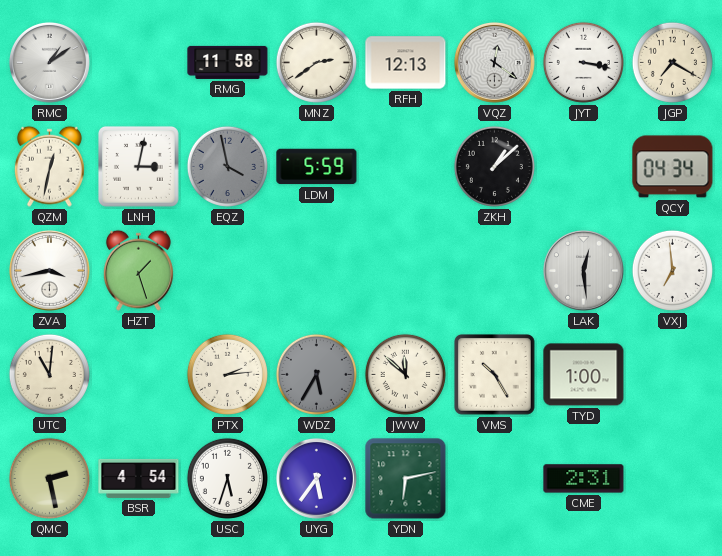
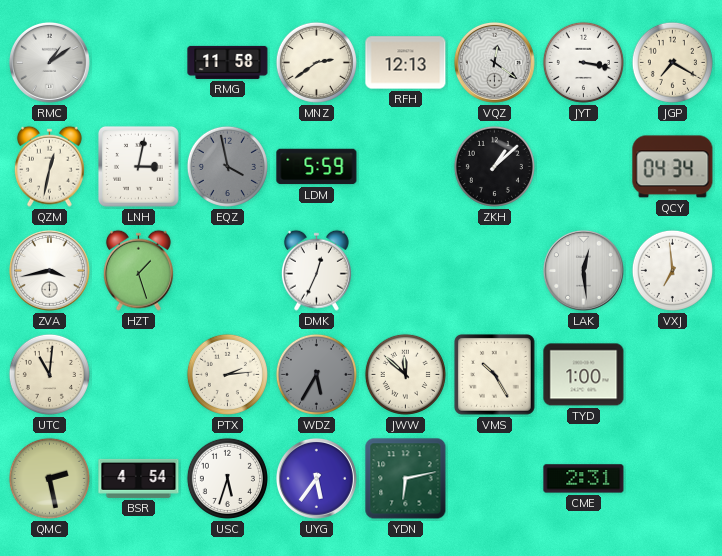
DMK: none -> 12:34 (316, 270)
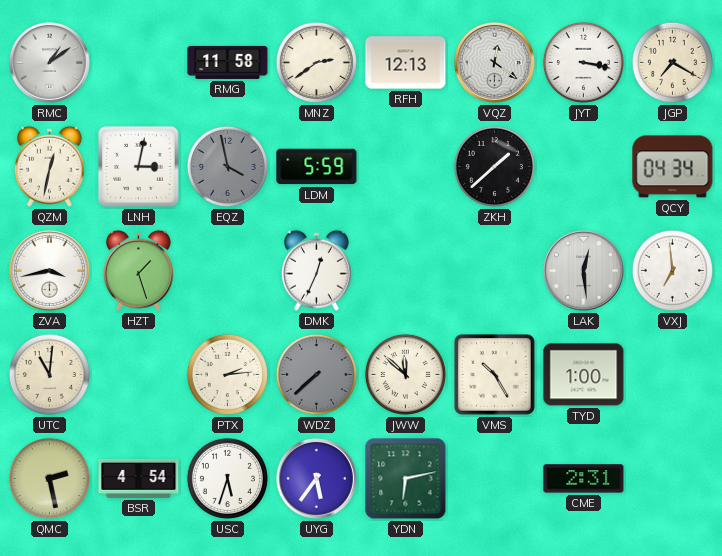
ZKH: 1:08 -> 1:38 (494, 166)
WDZ: 5:35 -> 7:38 (316, 374)
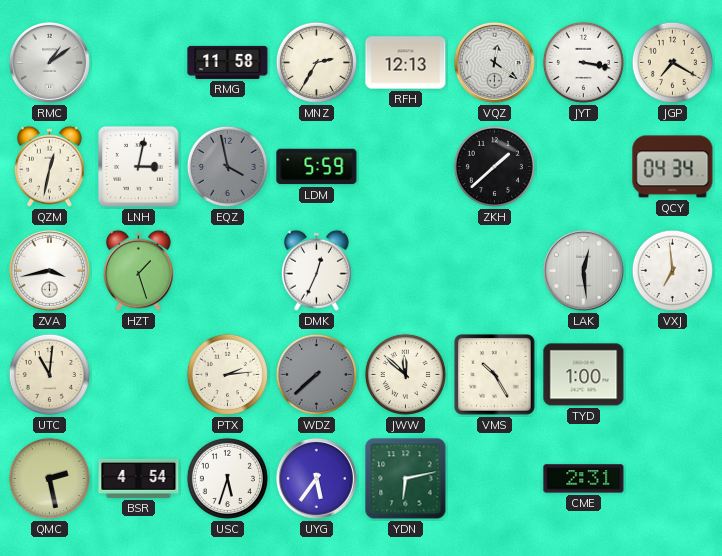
MNZ: 2:39 -> 2:35 (316, 62)
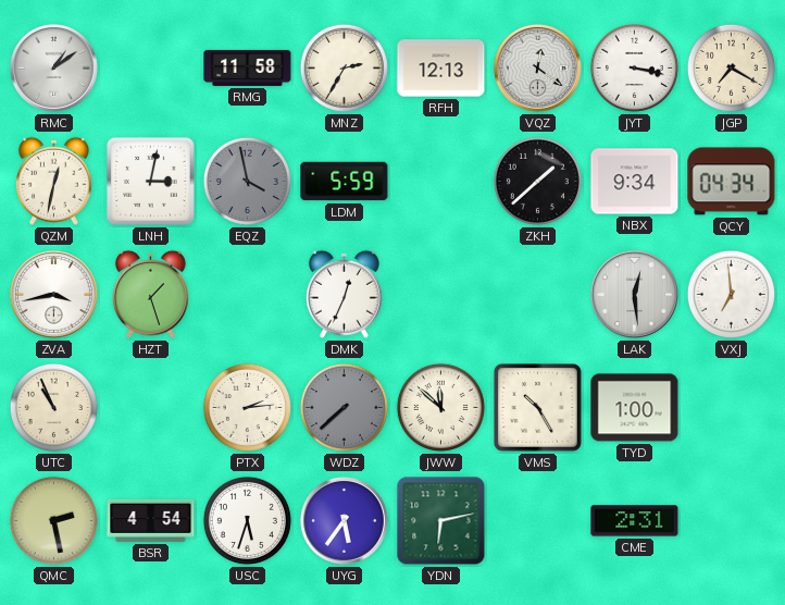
NBX: none -> 9:34 (635, 182)
UTC: 11:01 -> 10:56 (53, 407)
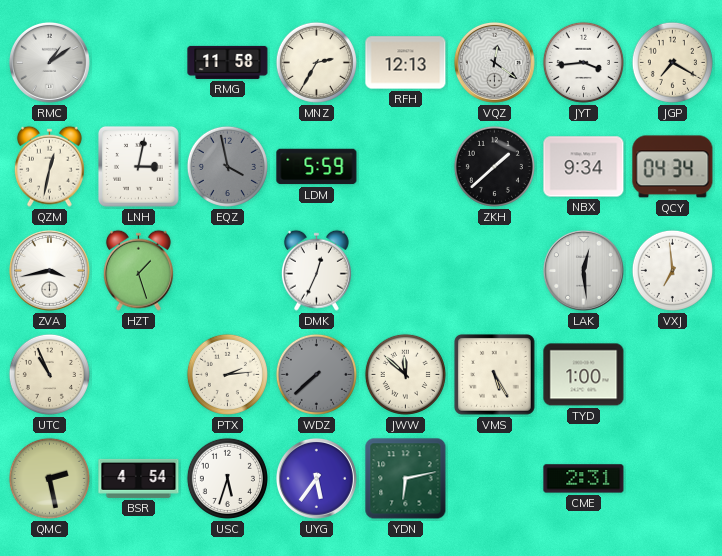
JYT: 3:17 -> 3:44 (583, 62)
VMS: 10:25 -> 5:25 (494, 374)
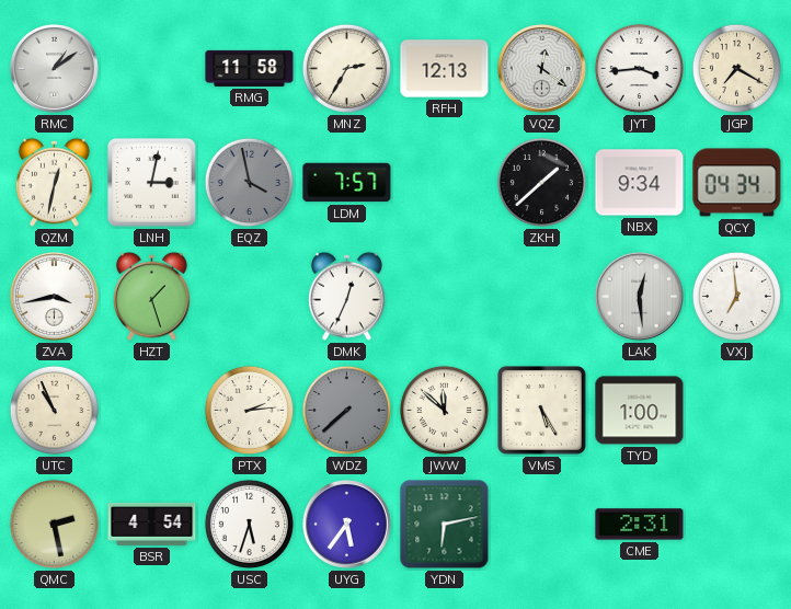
LDM: 5:59 -> 7:57 (347, 183)
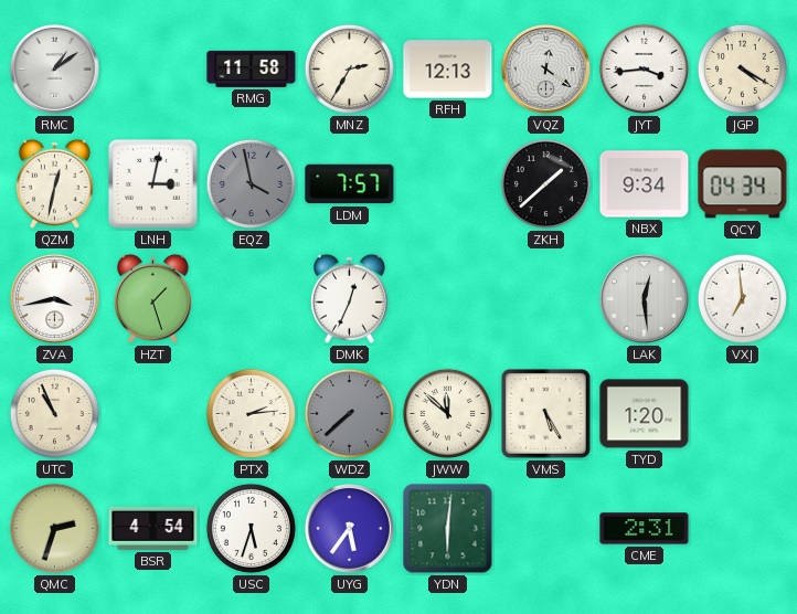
JGP: 7:20 -> 4:20 (742, 68)
TYD: 1:00 -> 1:20 (645, 414)
QMC: 2:28 -> 2:33 (54, 528)
YDN: 6:13 -> 6:01 (448, 529)
